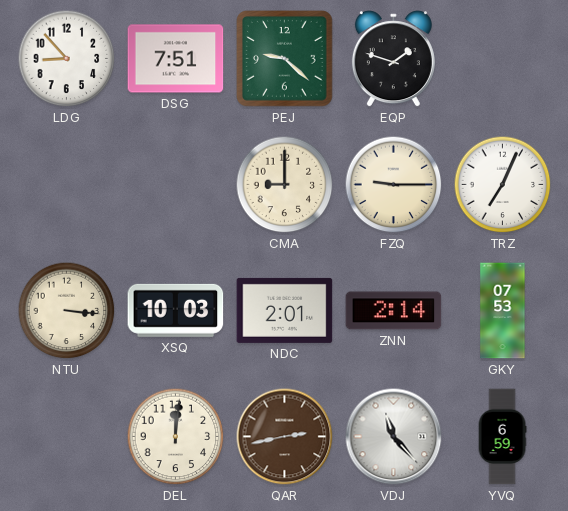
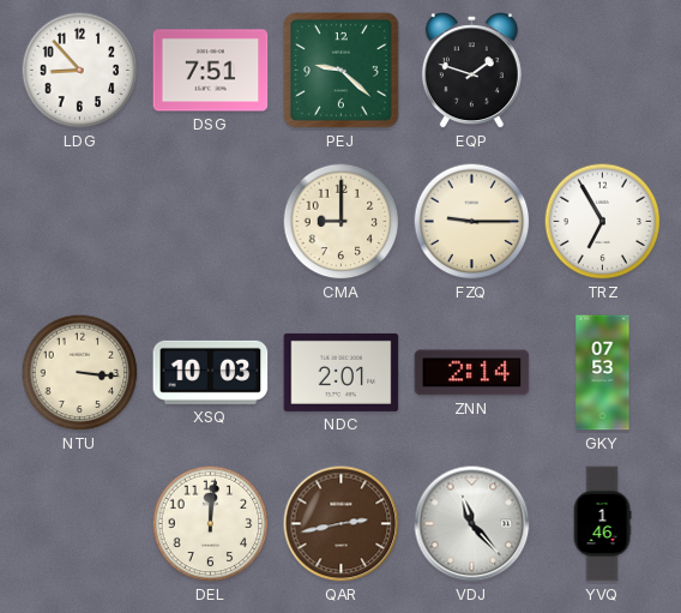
TRZ: 7:04 -> 6:55 (603, 222)
YVQ: 6:59 -> 1:46 (602, 524)
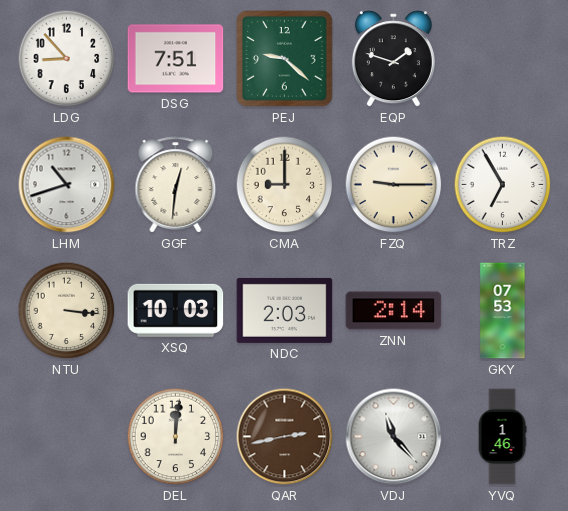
LHM: none -> 10:42 (67, 185)
GGF: none -> 12:31 (176, 185)
NDC: 2:01 -> 2:03 (285, 310)
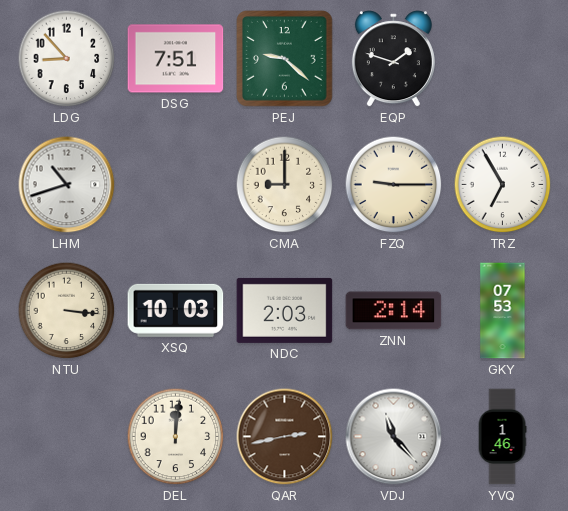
GGF: 12:31 -> none (176, 185)
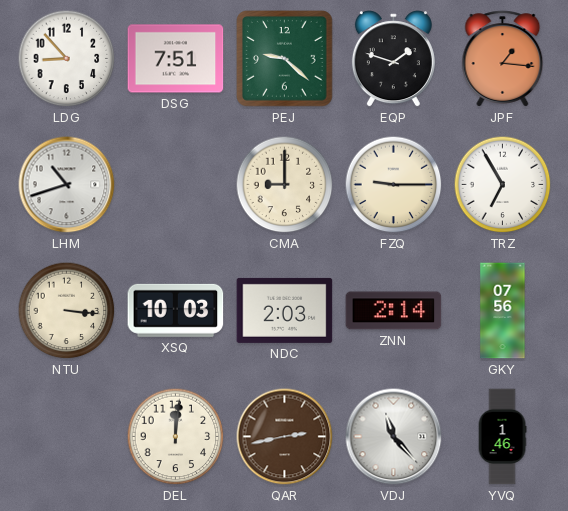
JPF: none -> 1:16 (503, 59)
GKY: 07:53 -> 07:56 (503, 311)
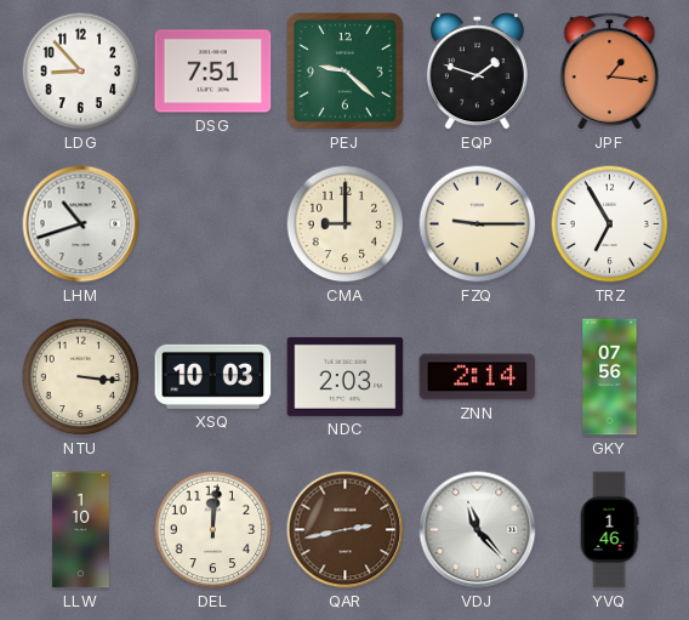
LLW: none -> 1:10 (80, 530)
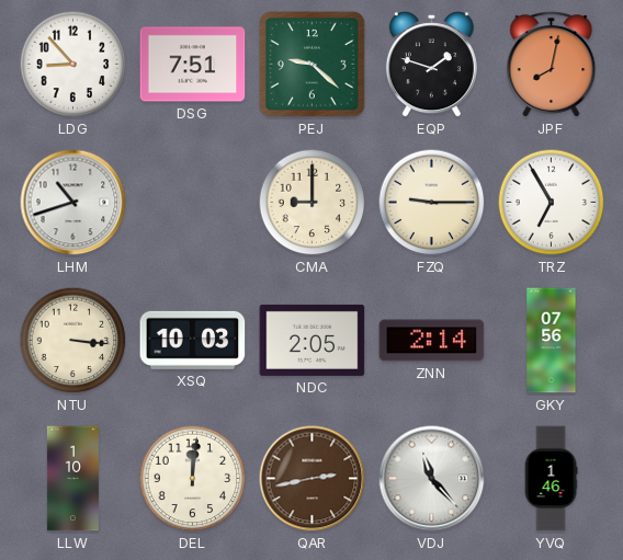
JPF: 1:16 -> 8:02 (552, 65)
NDC: 2:03 -> 2:05 (313, 340)
